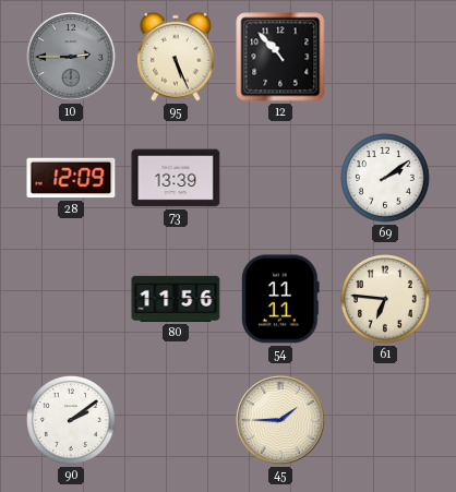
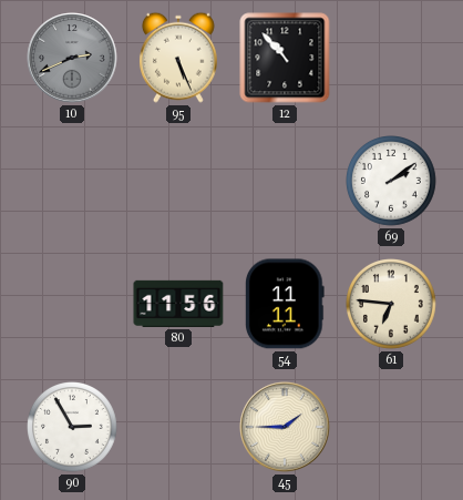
10: 2:45 -> 2:41 (72, 58)
28: 12:09 -> none (71, 178)
73: 13:39 -> none (176, 178)
90: 2:09 -> 2:55 (73, 428)
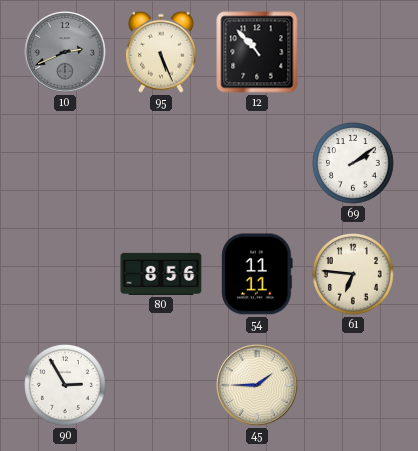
80: 11:56 -> 8:56 (161, 274)
